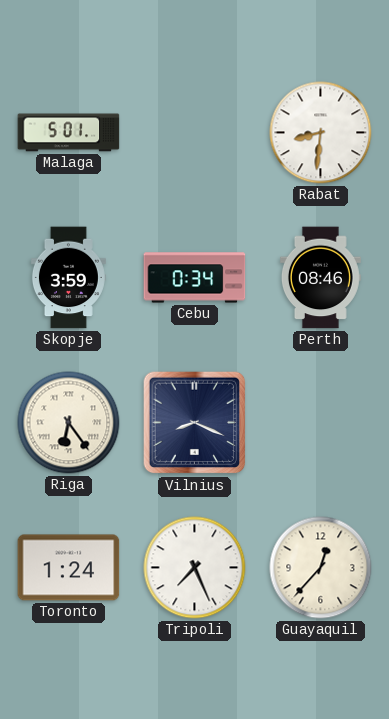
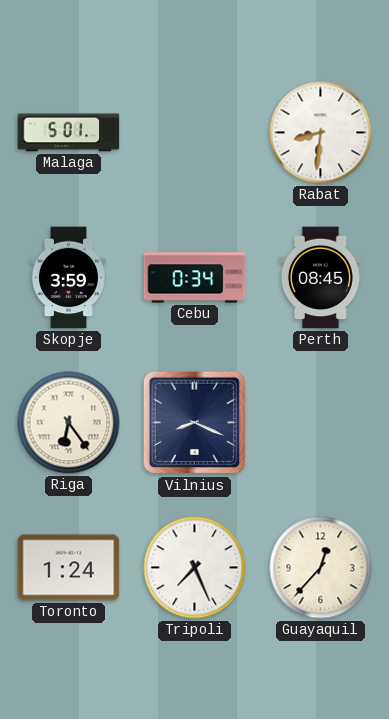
Perth: 08:46 -> 08:45 (320, 278)
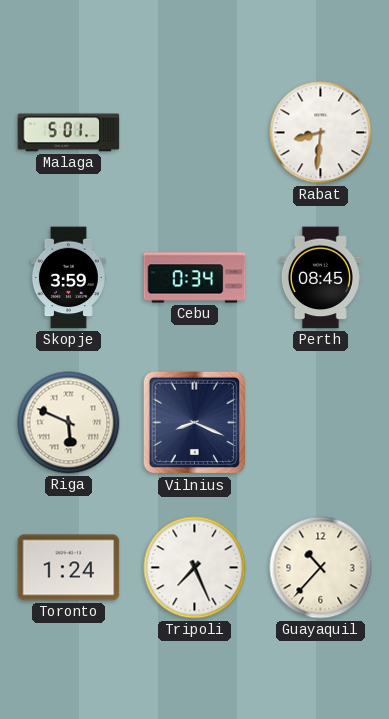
Riga: 6:24 -> 5:49 (69, 423)
Guayaquil: 12:37 -> 10:37 (321, 568)
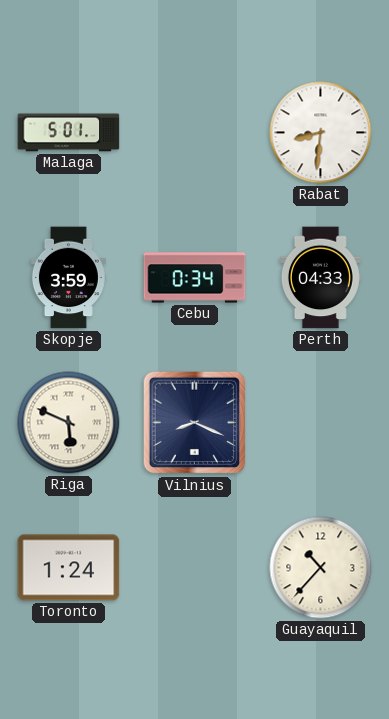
Perth: 08:45 -> 04:33 (320, 278)
Tripoli: 7:26 -> none (195, 568)
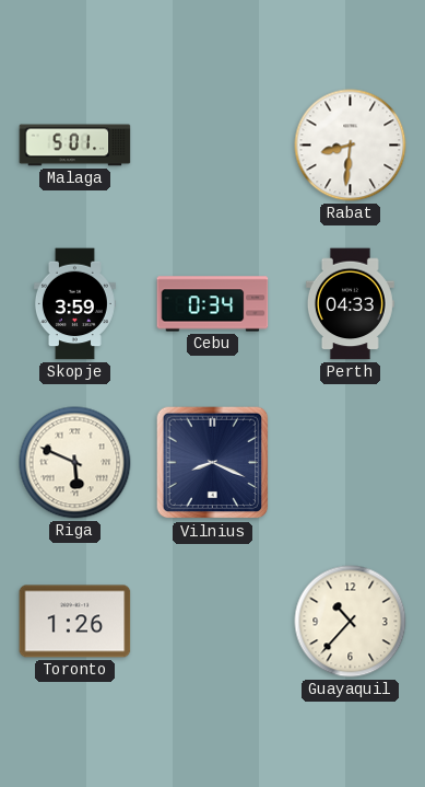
Toronto: 1:24 -> 1:26 (75, 622)
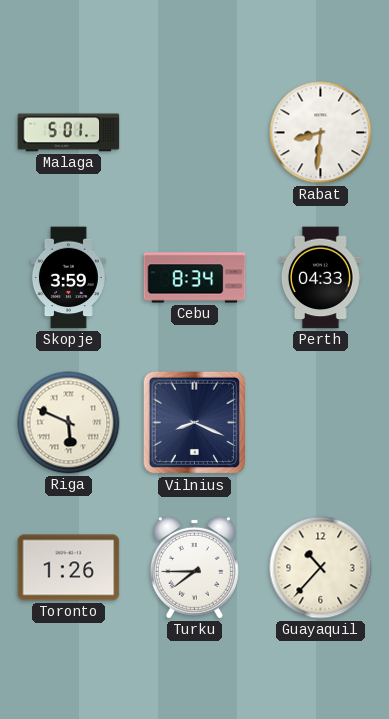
Cebu: 0:34 -> 8:34 (195, 278)
Turku: none -> 7:45 (194, 567)
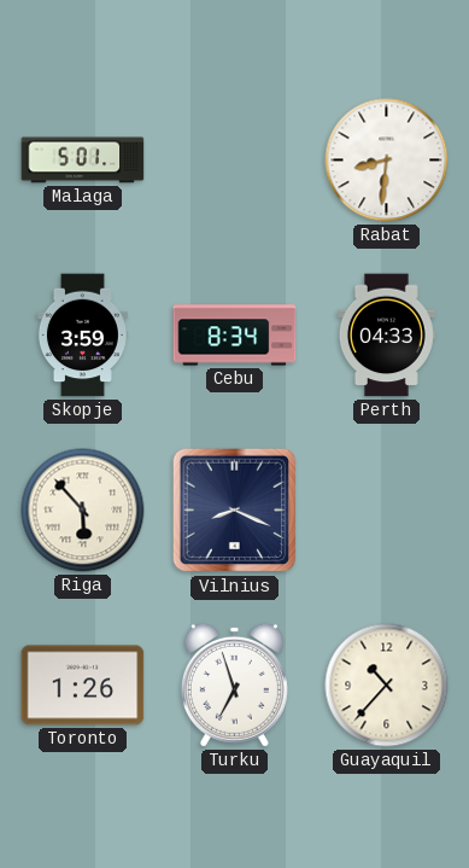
Riga: 5:49 -> 5:53 (83, 511)
Turku: 7:45 -> 6:57 (234, 685)
